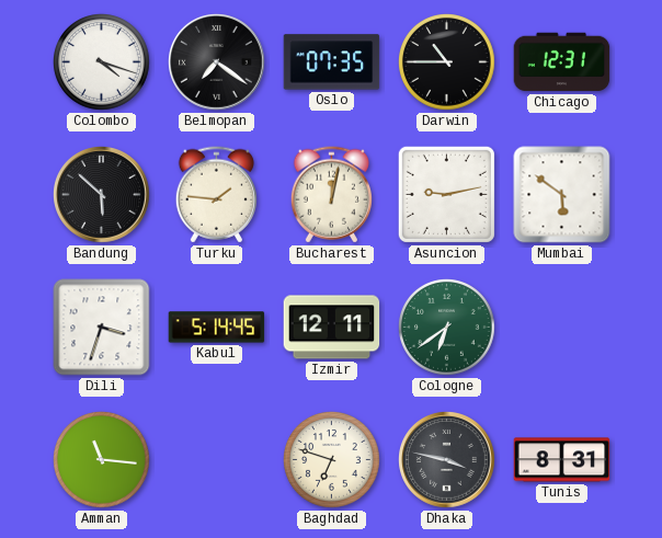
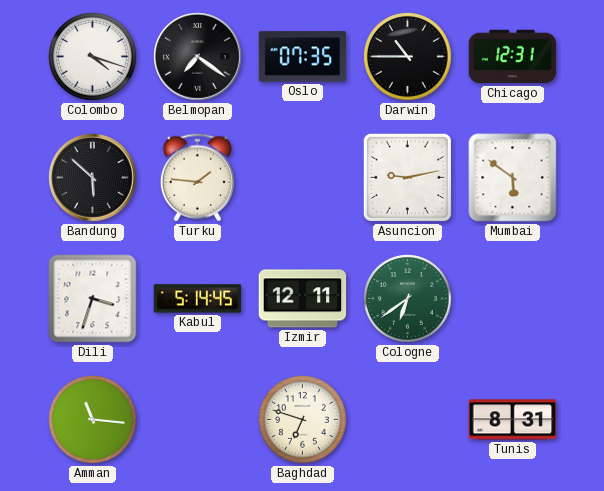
Bucharest: 12:02 -> none (331, 195)
Dhaka: 3:47 -> none (447, 460)
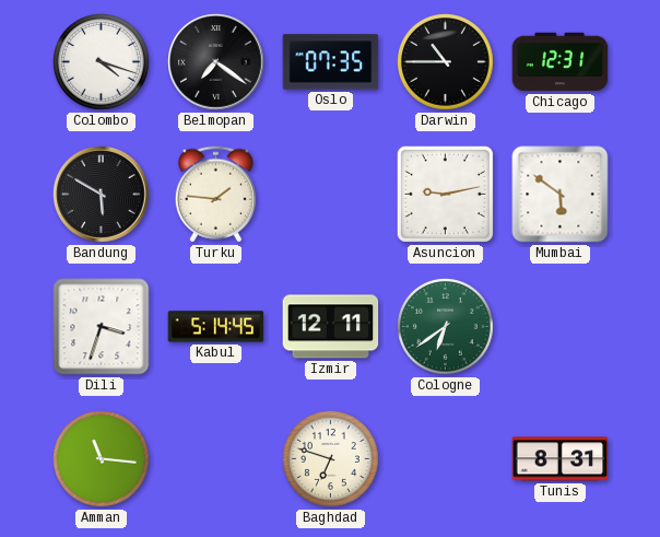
Bandung: 5:52 -> 5:50 (102, 195)
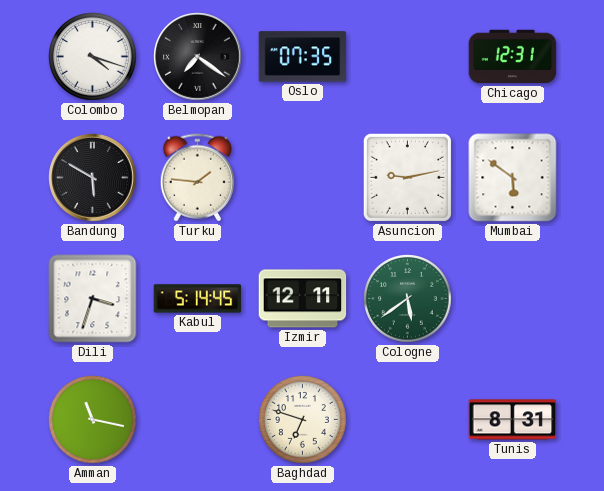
Darwin: 10:45 -> none (446, 62)
Cologne: 6:39 -> 5:39 (408, 299)
Amman: 11:16 -> 11:17 (93, 420)
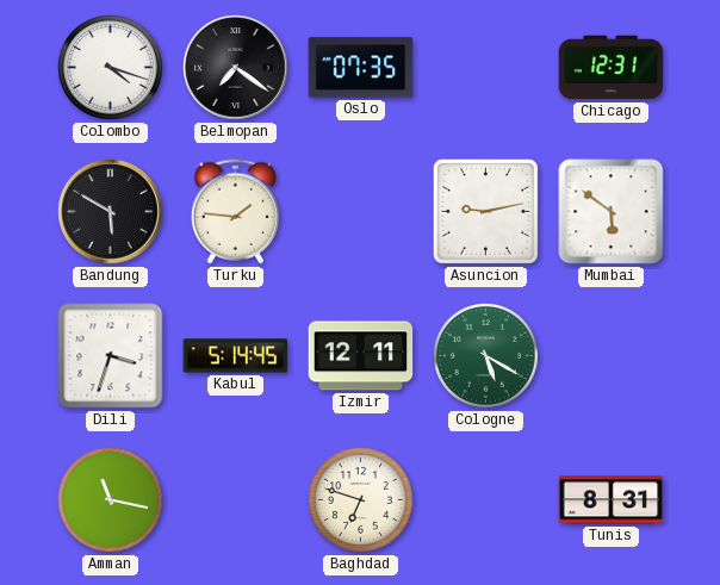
Cologne: 5:39 -> 5:20 (486, 356)
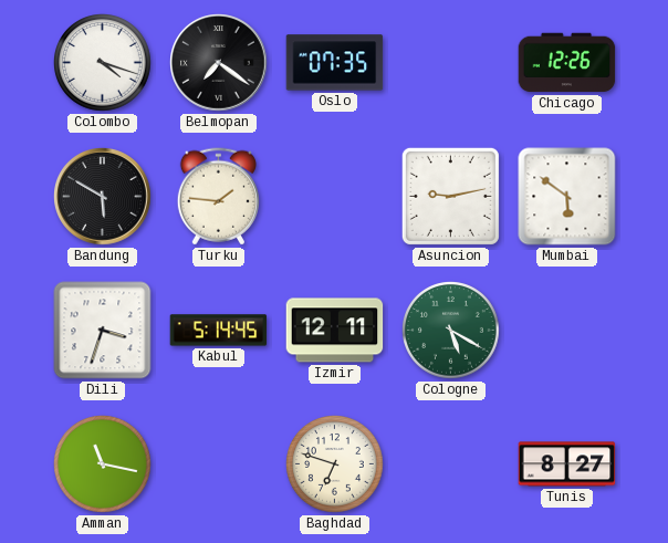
Chicago: 12:31 -> 12:26 (567, 63)
Tunis: 8:31 -> 8:27 (567, 464)
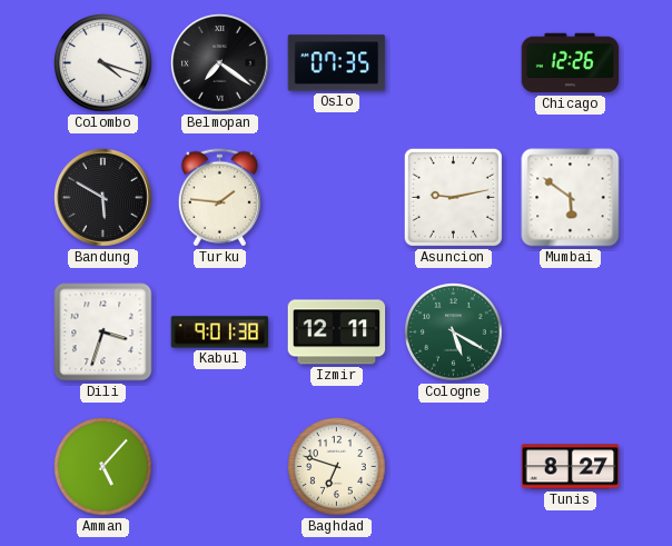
Kabul: 5:14 -> 9:01 (220, 332)
Amman: 11:17 -> 5:07 (103, 467)
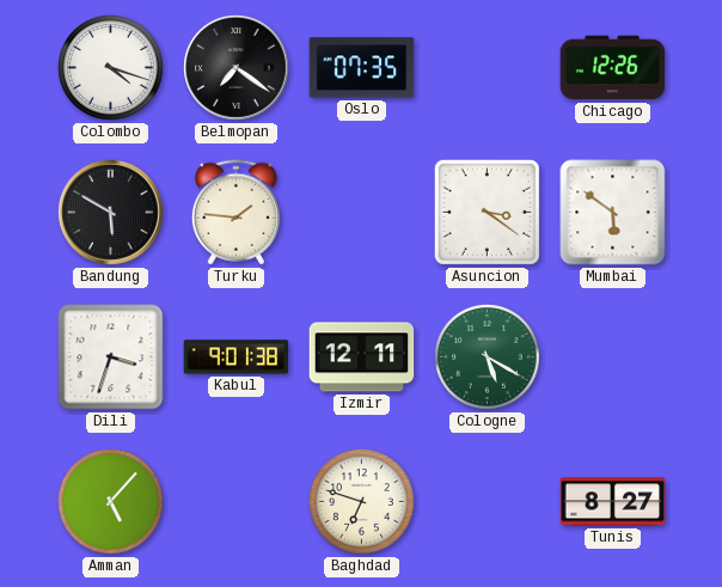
Asuncion: 9:13 -> 3:21 (487, 212)
